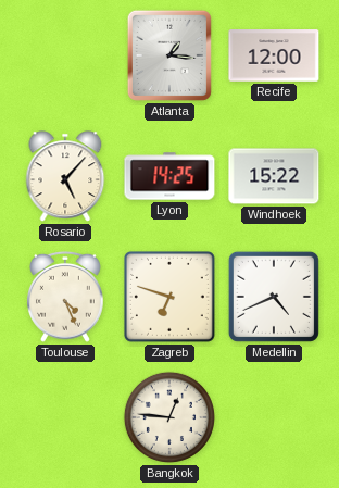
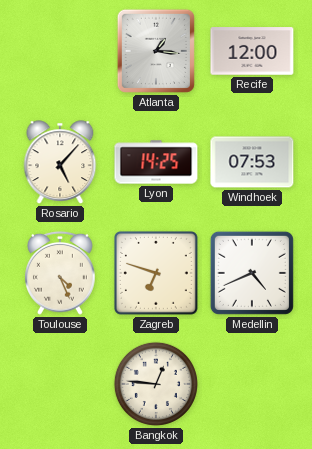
Windhoek: 15:22 -> 07:53 (252, 162)
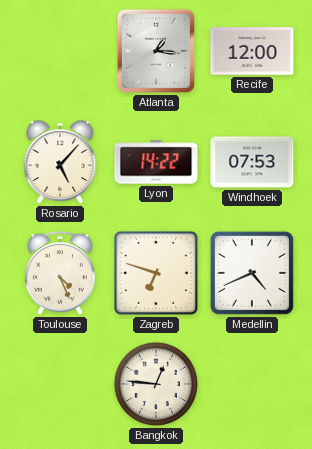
Lyon: 14:25 -> 14:22 (156, 162)
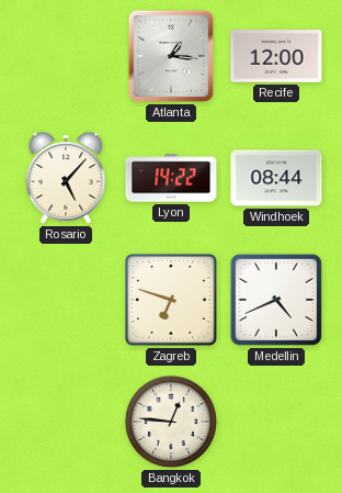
Windhoek: 07:53 -> 08:44 (276, 178)
Toulouse: 4:26 -> none (61, 273)
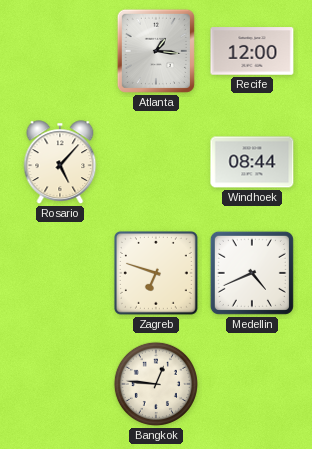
Lyon: 14:22 -> none (171, 178)
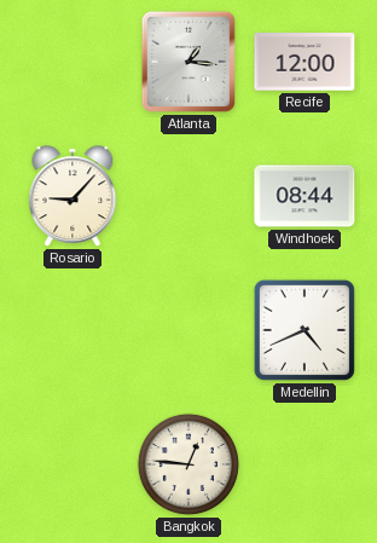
Rosario: 5:07 -> 9:07 (72, 196)
Zagreb: 6:48 -> none (156, 273)
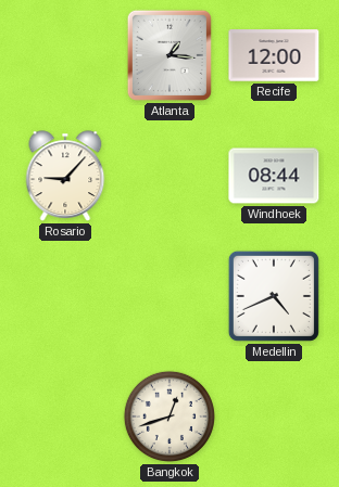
Bangkok: 12:46 -> 12:42 (169, 416)
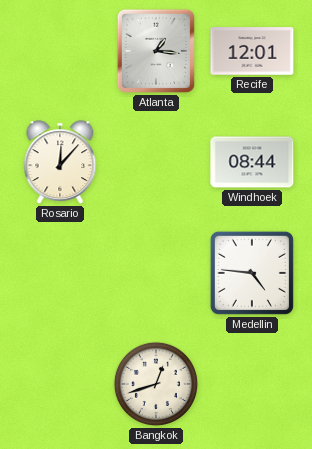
Recife: 12:00 -> 12:01 (252, 51)
Rosario: 9:07 -> 12:07 (60, 162)
Medellin: 4:41 -> 4:46 (252, 273)
